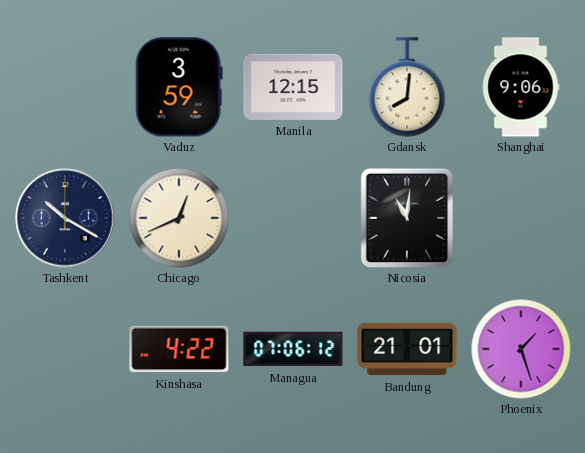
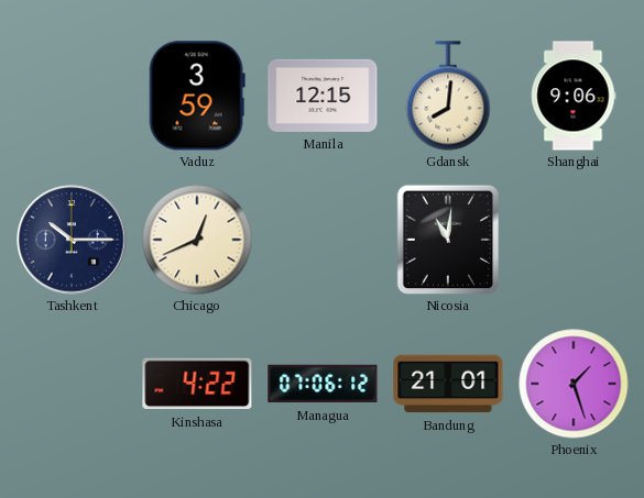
Tashkent: 10:20 -> 10:15 (72, 240)
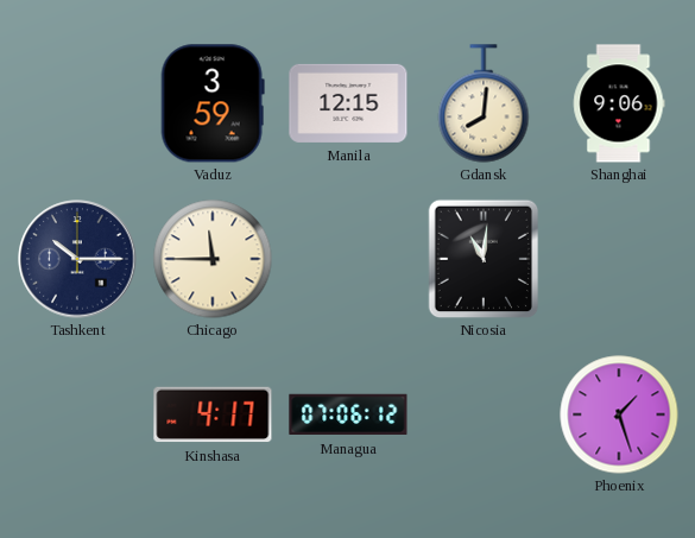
Chicago: 12:41 -> 11:45 (213, 259)
Kinshasa: 4:22 -> 4:17 (213, 414)
Bandung: 21:01 -> none (448, 384)
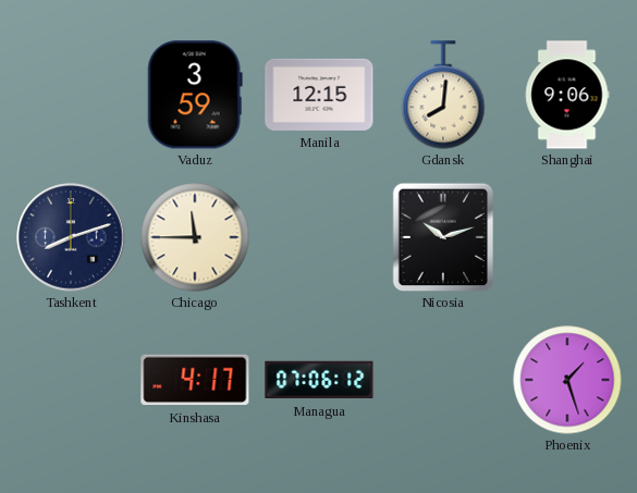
Tashkent: 10:15 -> 8:12 (71, 237)
Nicosia: 11:01 -> 10:12 (443, 237)
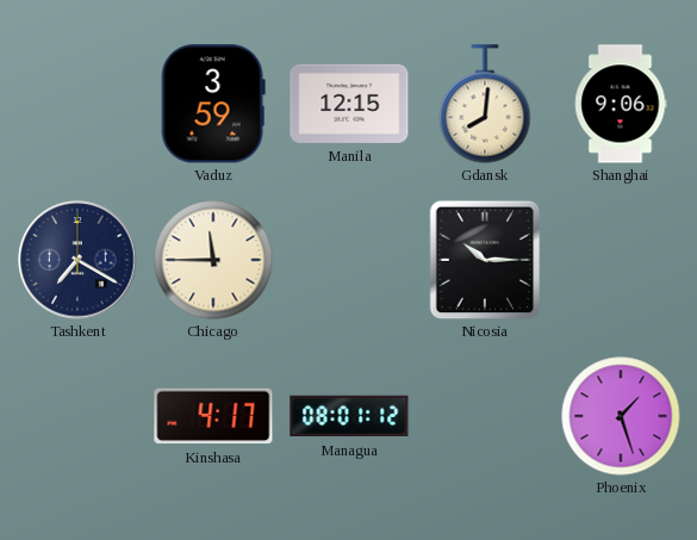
Tashkent: 8:12 -> 7:20 (77, 260)
Nicosia: 10:12 -> 10:15 (485, 260)
Managua: 07:06 -> 08:01 (349, 416)
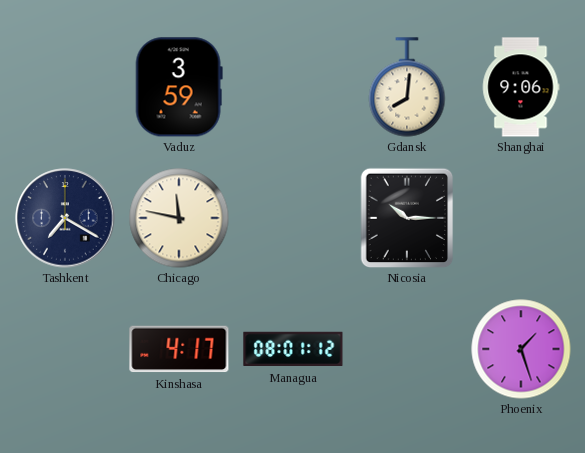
Manila: 12:15 -> none (349, 104)
Chicago: 11:45 -> 11:47 (179, 218)
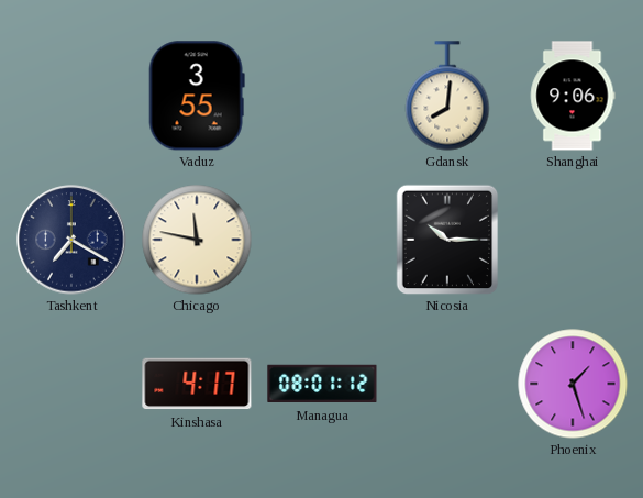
Vaduz: 3:59 -> 3:55 (197, 96)
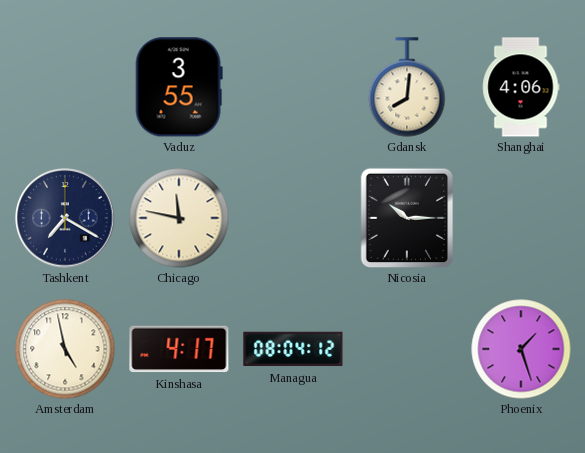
Shanghai: 9:06 -> 4:06 (521, 87)
Amsterdam: none -> 4:58 (65, 349)
Managua: 08:01 -> 08:04 (293, 349)
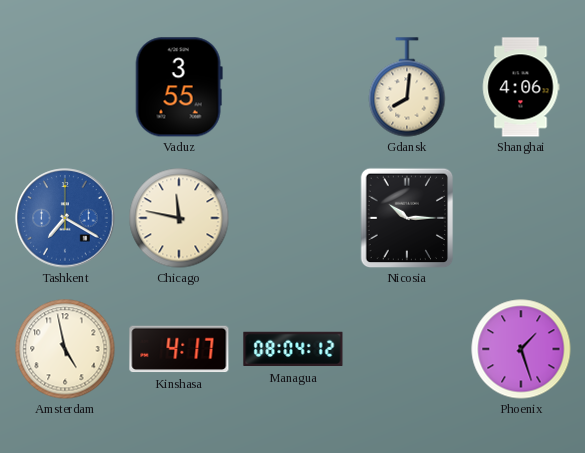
Tashkent dial: navy -> blue (65, 218)
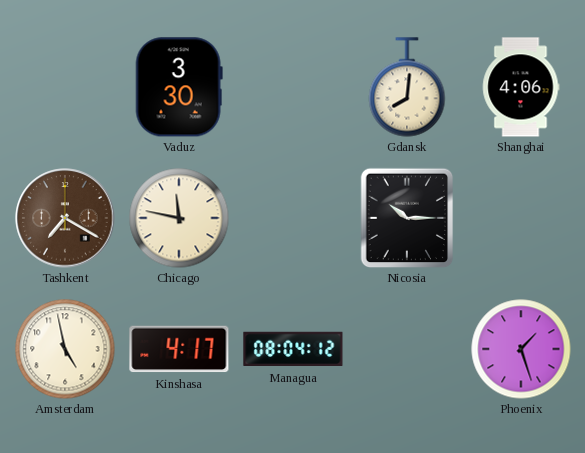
Vaduz: 3:55 -> 3:30 (179, 87)
Tashkent dial: blue -> brown (65, 218)
